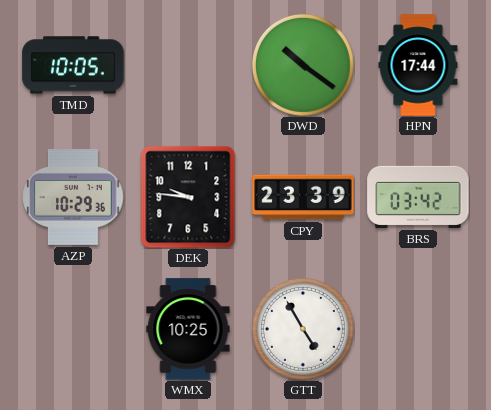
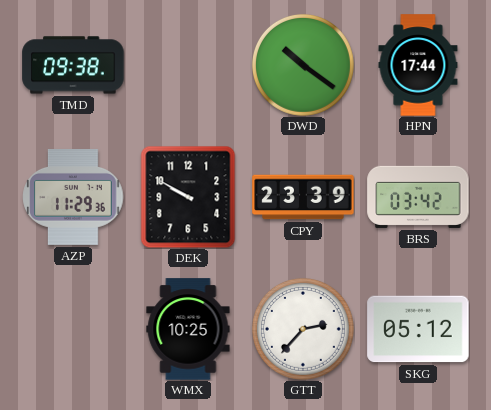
TMD: 10:05 -> 09:38 (73, 65)
AZP: 10:29 -> 11:29 (73, 198)
DEK: 9:46 -> 9:50 (188, 197)
GTT: 4:55 -> 2:37 (303, 329)
SKG: none -> 05:12 (418, 329)
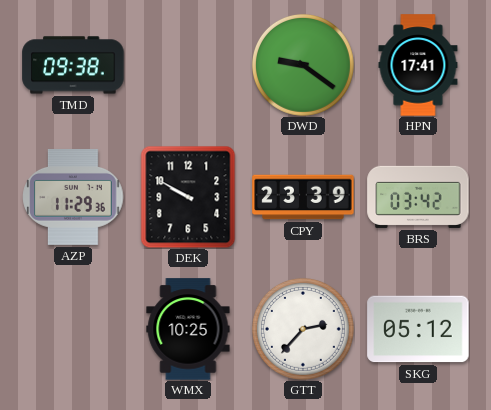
DWD: 10:21 -> 9:21 (303, 65)
HPN: 17:44 -> 17:41 (418, 65)
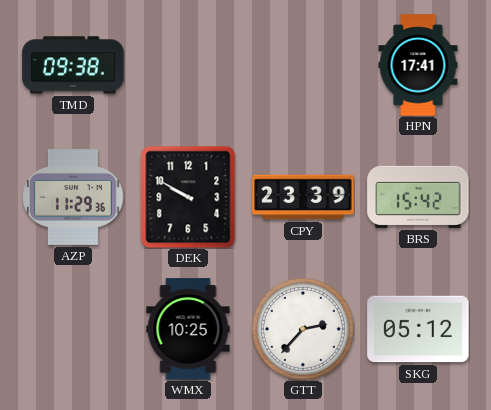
DWD: 9:21 -> none (303, 65)
BRS: 03:42 -> 15:42 (418, 197)
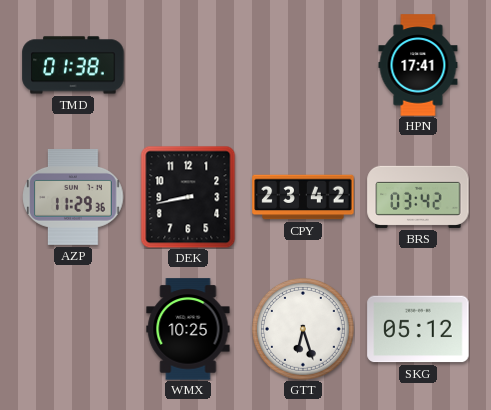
TMD: 09:38 -> 01:38 (73, 65)
DEK: 9:50 -> 8:43 (188, 197)
CPY: 23:39 -> 23:42 (303, 197)
BRS: 15:42 -> 03:42 (418, 197)
GTT: 2:37 -> 6:27 (303, 329)
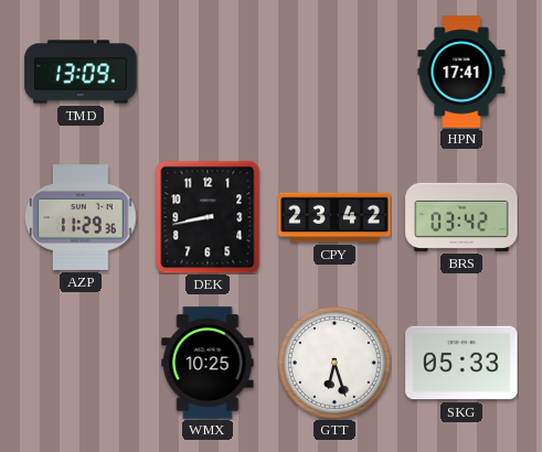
TMD: 01:38 -> 13:09 (81, 72)
SKG: 05:12 -> 05:33 (461, 363)
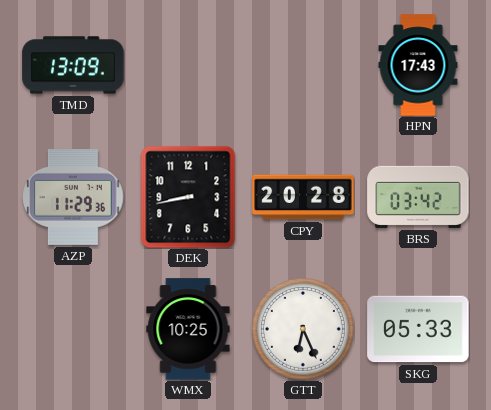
HPN: 17:41 -> 17:43 (418, 65)
CPY: 23:42 -> 20:28 (303, 197)
GTT: 6:27 -> 6:26 (303, 329)
